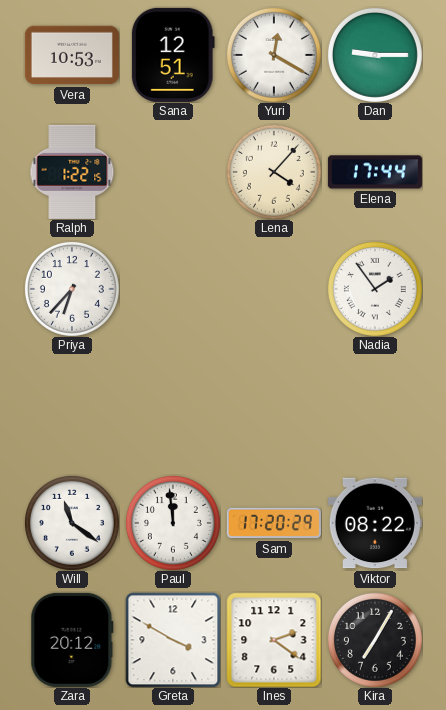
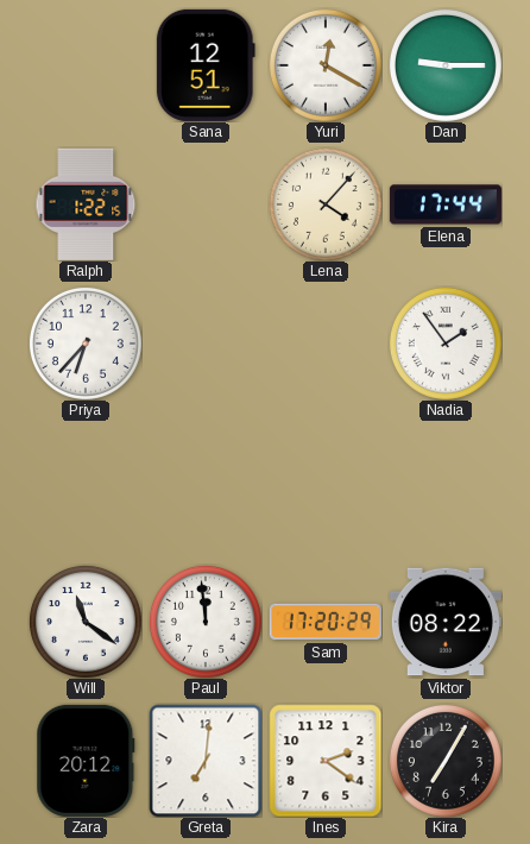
Vera: 10:53 -> none (72, 55)
Greta: 3:50 -> 7:01 (206, 761)
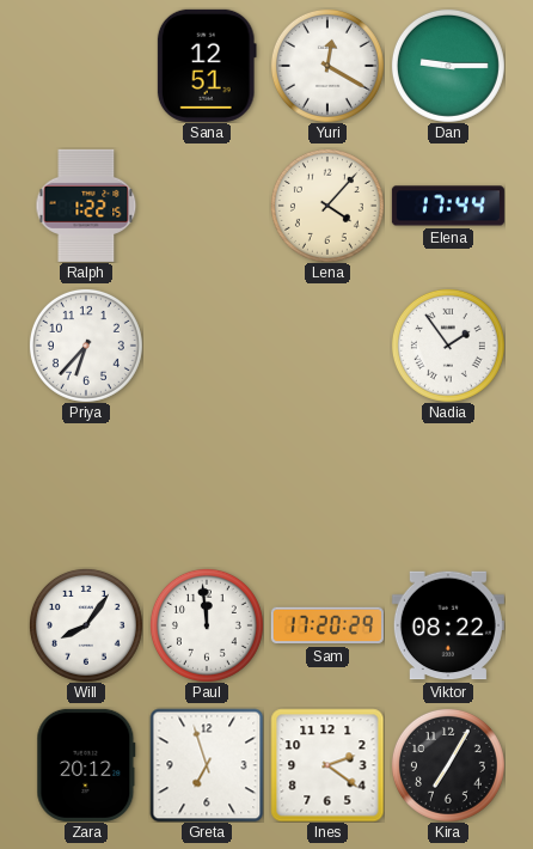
Will: 11:21 -> 8:06 (86, 625)
Greta: 7:01 -> 6:57 (207, 765)
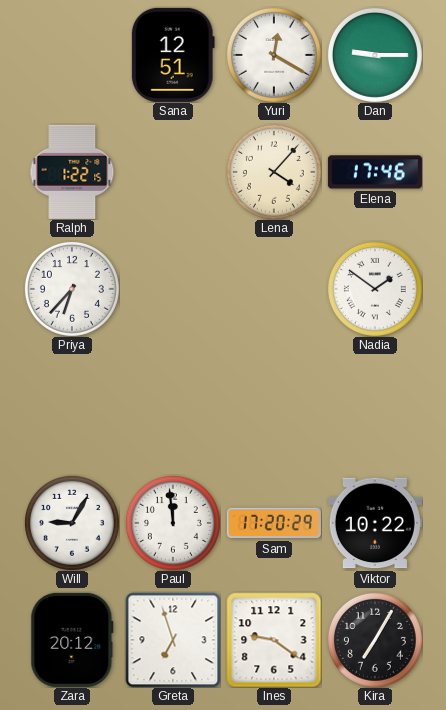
Elena: 17:44 -> 17:46 (375, 172)
Nadia: 1:54 -> 1:51 (375, 289)
Will: 8:06 -> 9:05 (72, 523)
Viktor: 08:22 -> 10:22 (375, 523)
Ines: 2:21 -> 9:21 (274, 640)
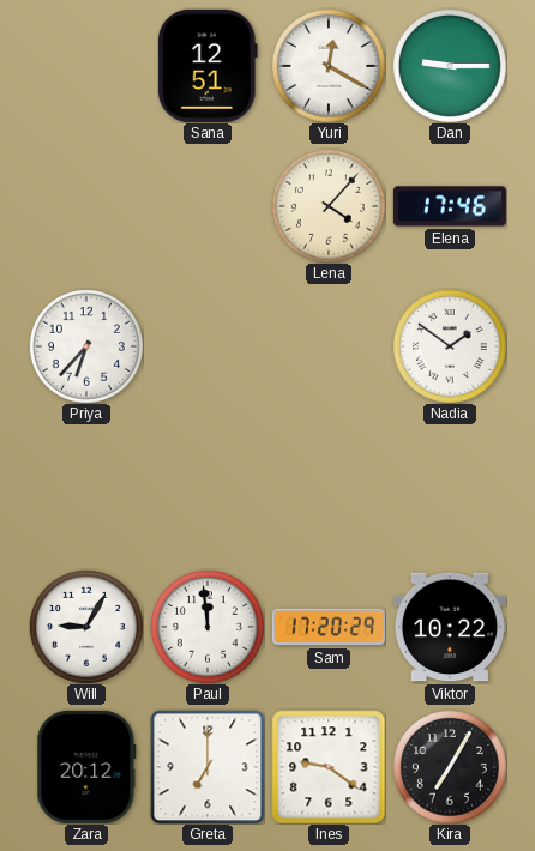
Ralph: 1:22 -> none (72, 172)
Greta: 6:57 -> 7:00 (208, 767)
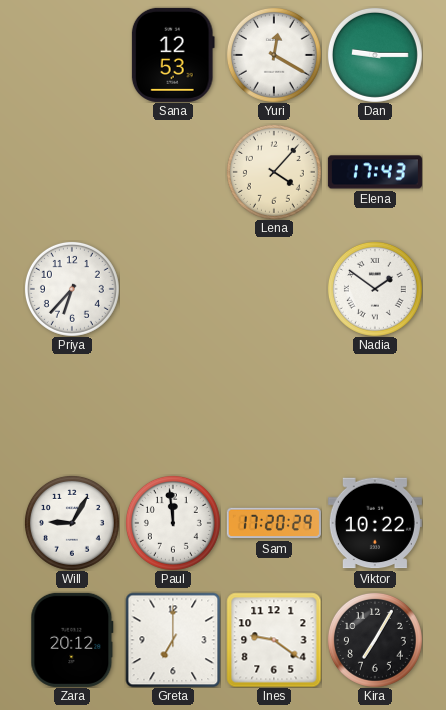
Sana: 12:51 -> 12:53 (173, 55)
Elena: 17:46 -> 17:43 (375, 172)
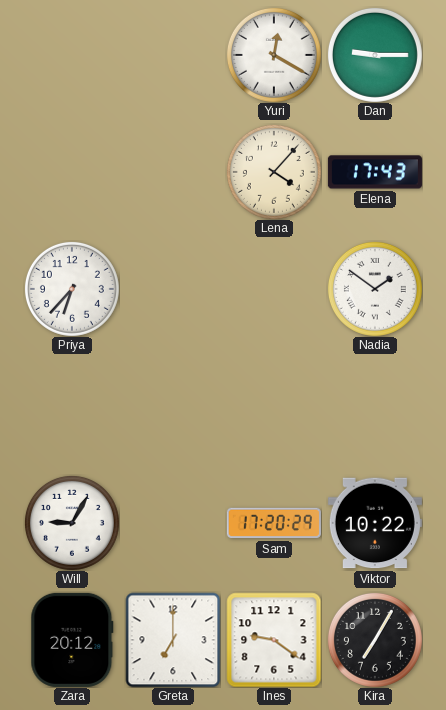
Sana: 12:53 -> none (173, 55)
Paul: 11:59 -> none (173, 523)
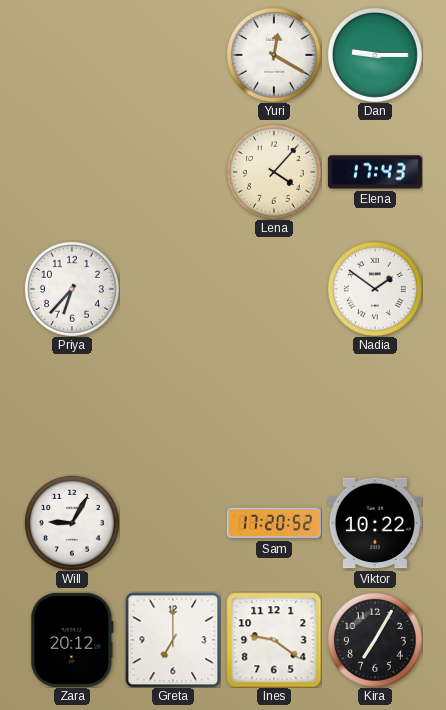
Sam: 17:20:29 -> 17:20:52 (274, 523)
